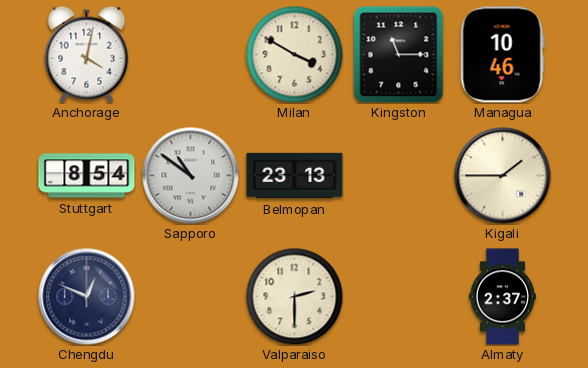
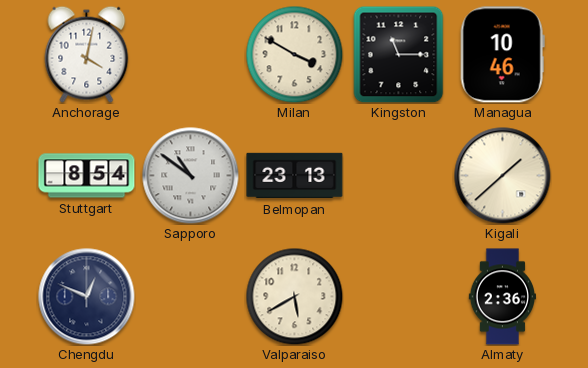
Kigali: 1:45 -> 1:38 (503, 176)
Valparaiso: 2:30 -> 5:40 (294, 296)
Almaty: 2:37 -> 2:36 (503, 297)
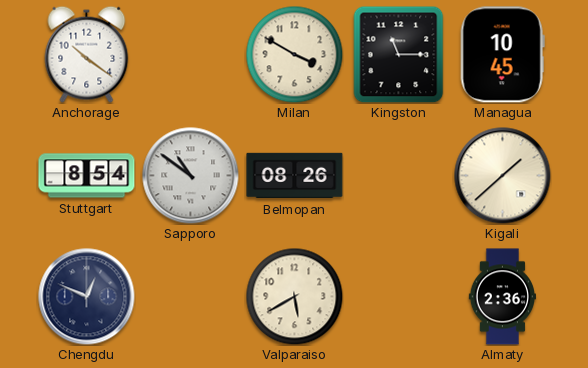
Anchorage: 4:02 -> 10:21 (87, 54)
Managua: 10:46 -> 10:45 (502, 55)
Belmopan: 23:13 -> 08:26 (295, 176)
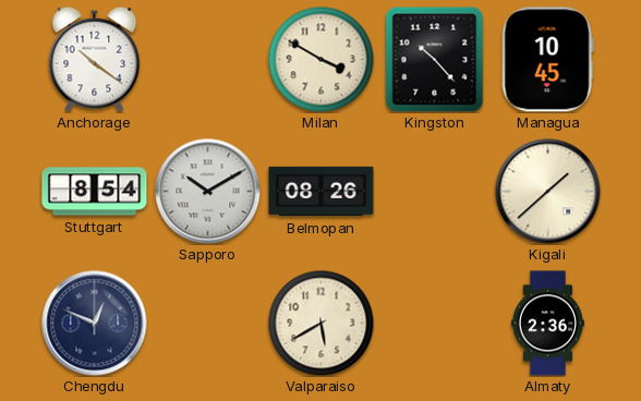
Kingston: 11:15 -> 10:23 (435, 59)
Sapporo: 10:51 -> 10:10 (208, 192)
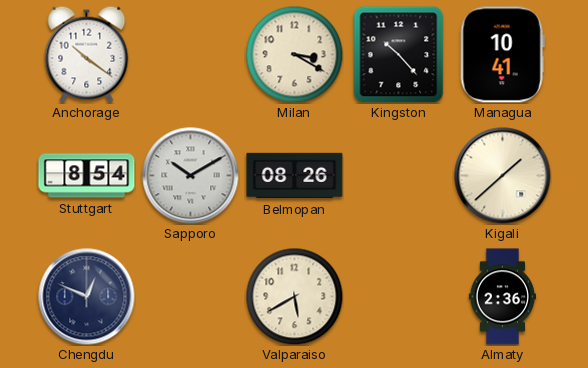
Milan: 3:50 -> 3:20 (294, 54)
Managua: 10:45 -> 10:41 (502, 55)
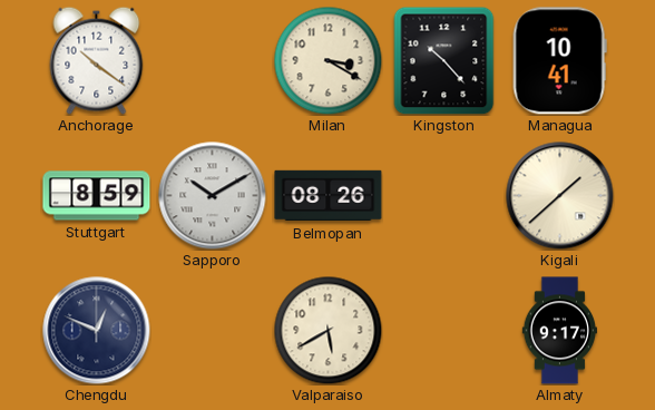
Stuttgart: 8:54 -> 8:59 (97, 196)
Almaty: 2:36 -> 9:17 (560, 331)
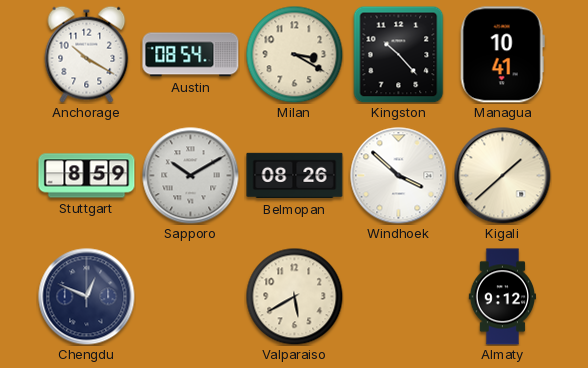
Anchorage: 10:21 -> 10:20 (87, 54)
Austin: none -> 08:54 (191, 55)
Windhoek: none -> 3:52 (399, 176)
Almaty: 9:17 -> 9:12 (503, 297)
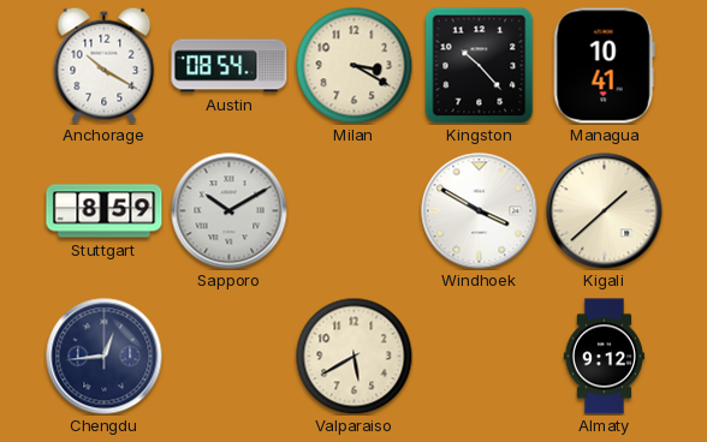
Belmopan: 08:26 -> none (295, 176)
Windhoek: 3:52 -> 3:50 (480, 211)
Chengdu: 12:49 -> 12:44 (105, 357)
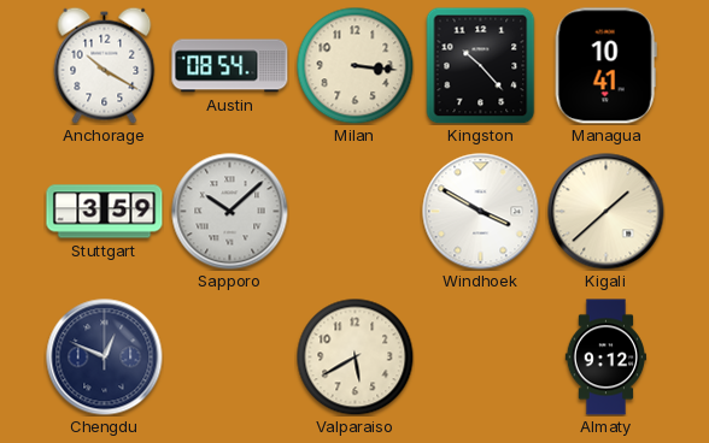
Milan: 3:20 -> 3:16 (354, 65)
Stuttgart: 8:59 -> 3:59 (105, 212)
Sapporo: 10:10 -> 10:08 (230, 212)
Chengdu: 12:44 -> 12:49 (105, 358)
